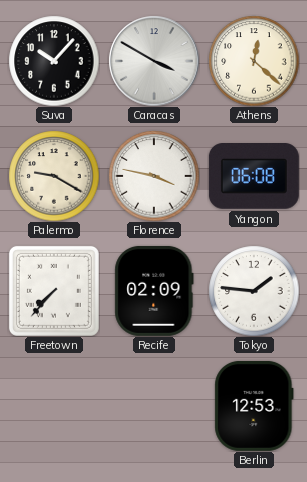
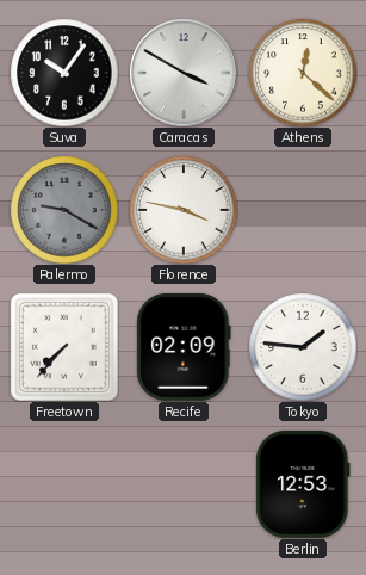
Suva: 10:07 -> 10:06 (64, 73)
Palermo dial: cream -> grey (64, 210)
Yangon: 06:08 -> none (254, 177)
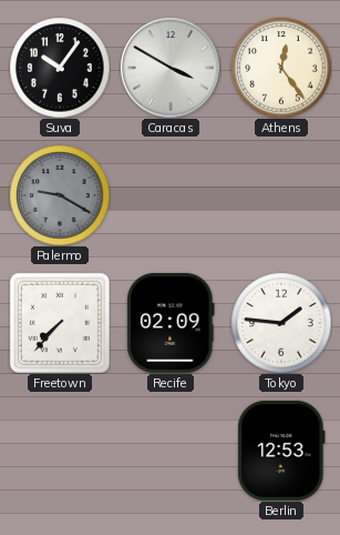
Athens: 12:22 -> 12:24 (281, 68)
Florence: 3:47 -> none (184, 210)
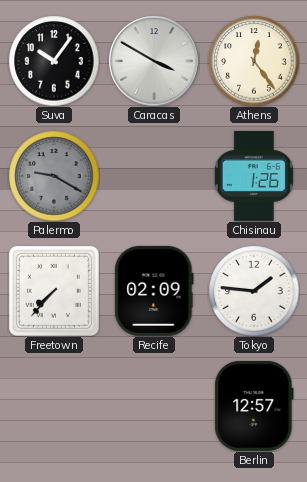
Chisinau: none -> 1:26 (254, 176)
Berlin: 12:53 -> 12:57 (254, 406)
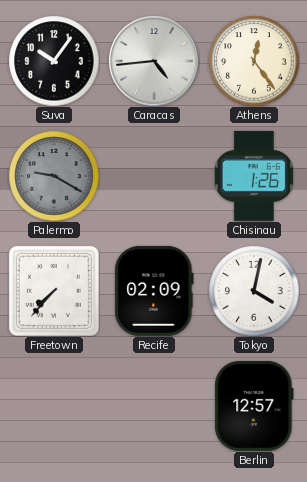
Caracas: 3:50 -> 4:44 (154, 61)
Tokyo: 1:46 -> 4:02 (254, 291)
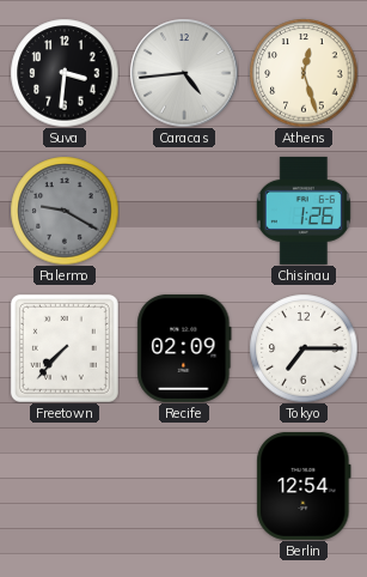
Suva: 10:06 -> 3:31 (65, 73)
Athens: 12:24 -> 12:27 (304, 73)
Tokyo: 4:02 -> 7:15 (304, 348)
Berlin: 12:57 -> 12:54 (304, 486)
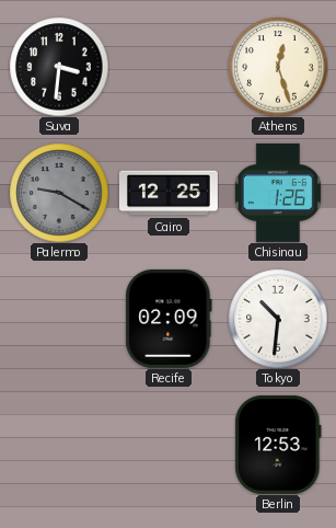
Caracas: 4:44 -> none (184, 73)
Cairo: none -> 12:25 (169, 193)
Freetown: 7:37 -> none (65, 348)
Tokyo: 7:15 -> 10:31 (278, 319)
Berlin: 12:54 -> 12:53 (278, 445)
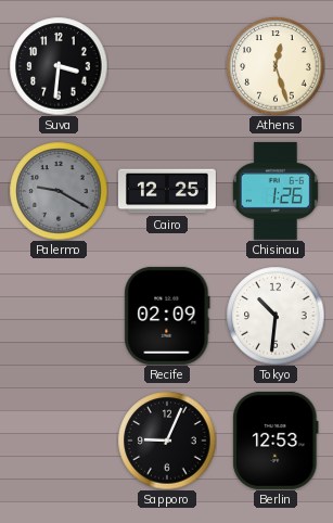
Sapporo: none -> 9:04 (167, 441)
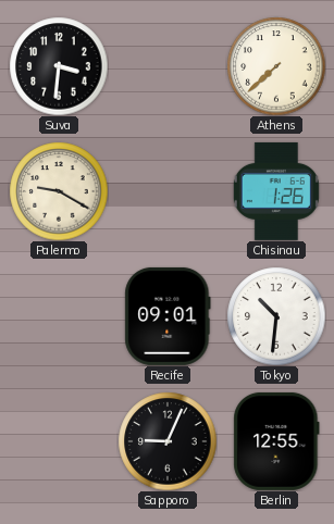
Athens: 12:27 -> 7:38 (276, 66)
Palermo dial: grey -> cream (59, 191)
Cairo: 12:25 -> none (167, 191)
Recife: 02:09 -> 09:01 (168, 316)
Berlin: 12:53 -> 12:55 (276, 441)
